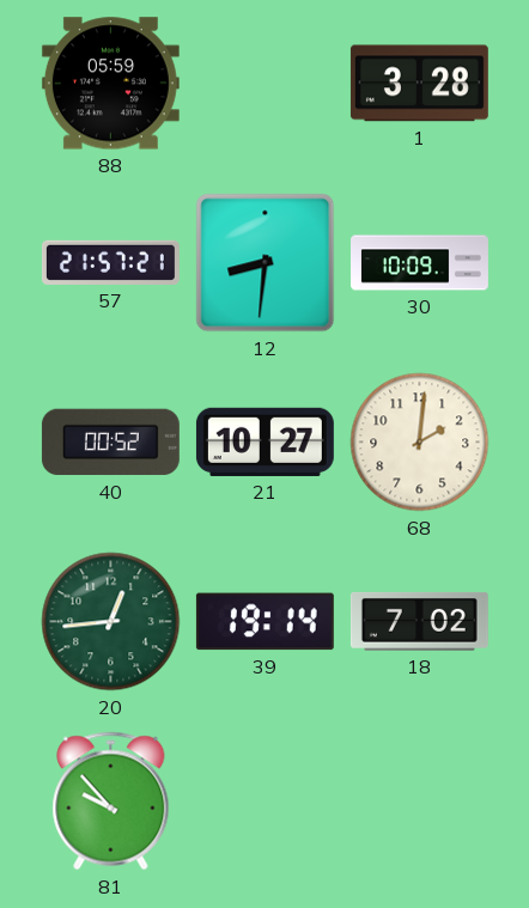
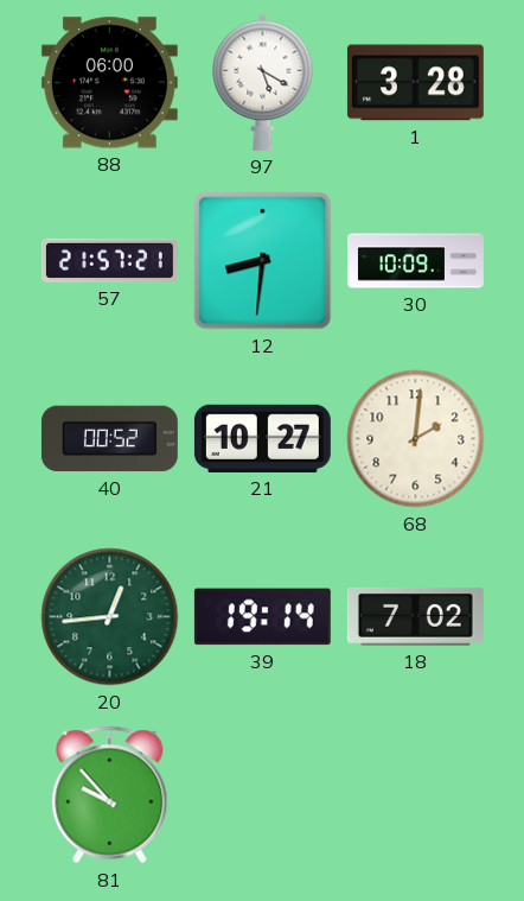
88: 05:59 -> 06:00 (109, 83)
97: none -> 5:20 (263, 82)
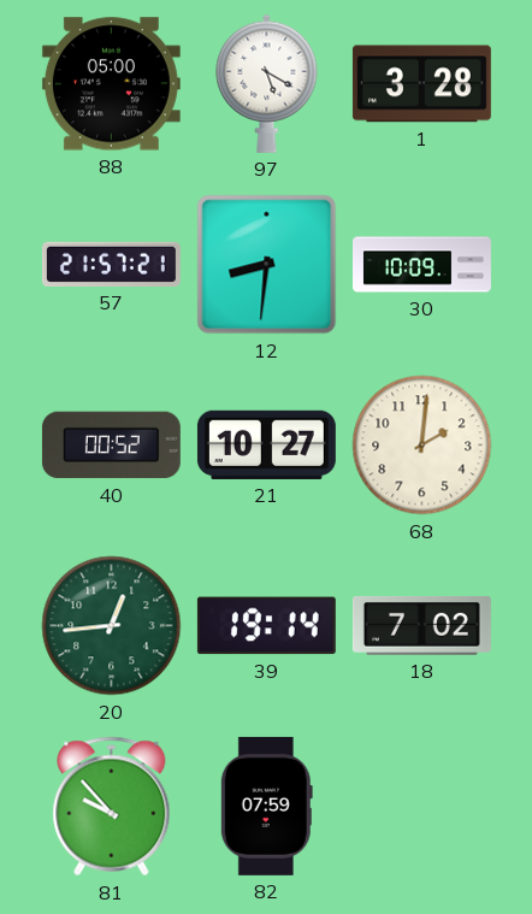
88: 06:00 -> 05:00 (111, 84)
82: none -> 07:59 (266, 806)
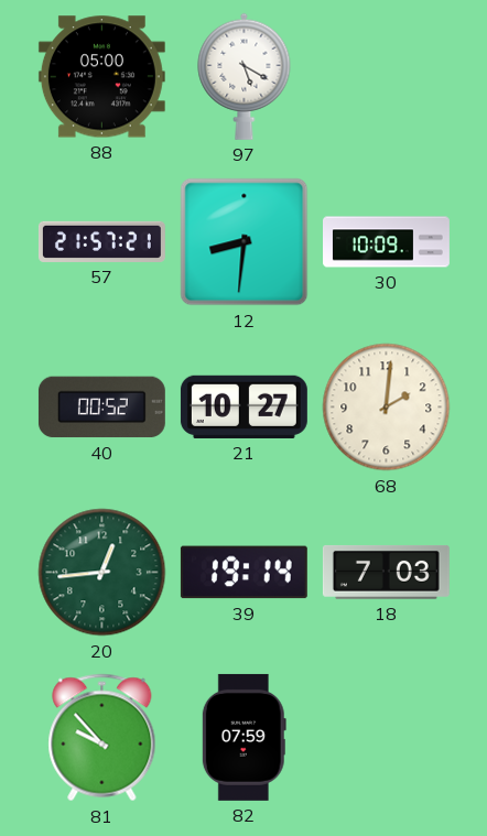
1: 3:28 -> none (421, 84)
18: 7:02 -> 7:03 (386, 572)
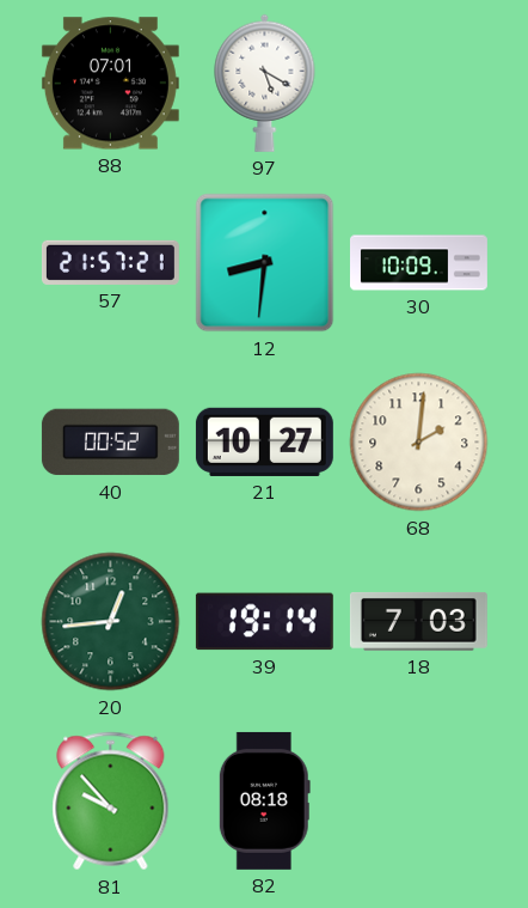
88: 05:00 -> 07:01 (110, 84)
82: 07:59 -> 08:18 (264, 800)
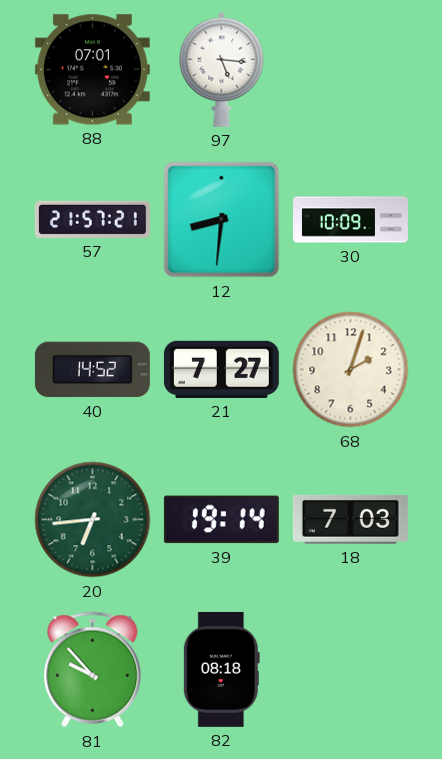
97: 5:20 -> 5:16 (222, 69)
40: 00:52 -> 14:52 (92, 370)
21: 10:27 -> 7:27 (221, 369)
68: 2:01 -> 2:03 (351, 370)
20: 12:44 -> 6:44 (93, 520)
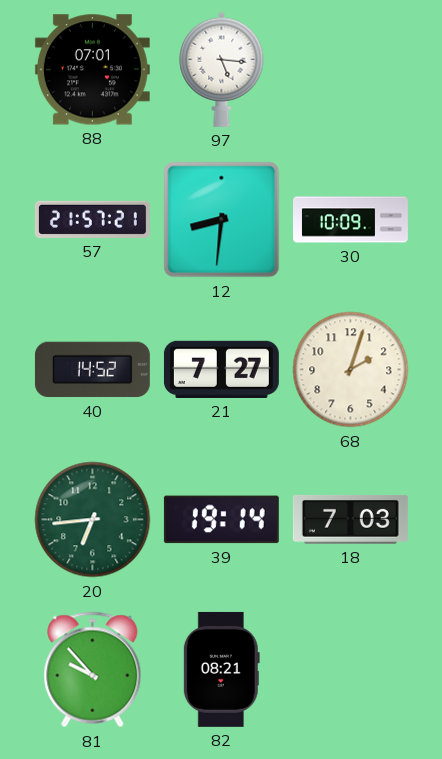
82: 08:18 -> 08:21 (221, 669)
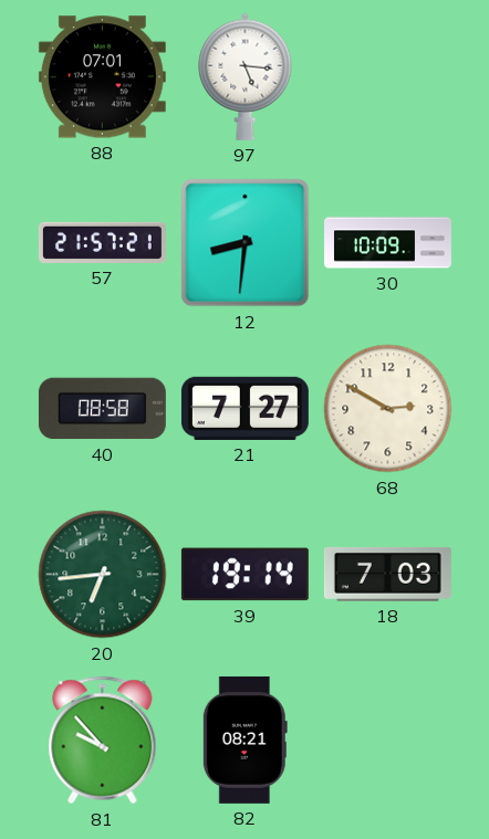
40: 14:52 -> 08:58 (102, 409)
68: 2:03 -> 2:50 (388, 409)
